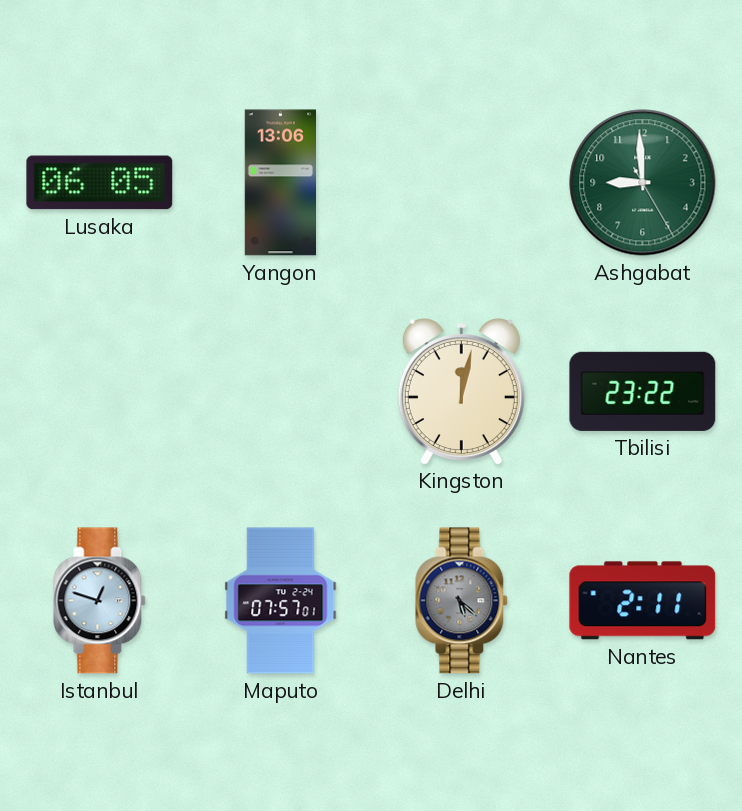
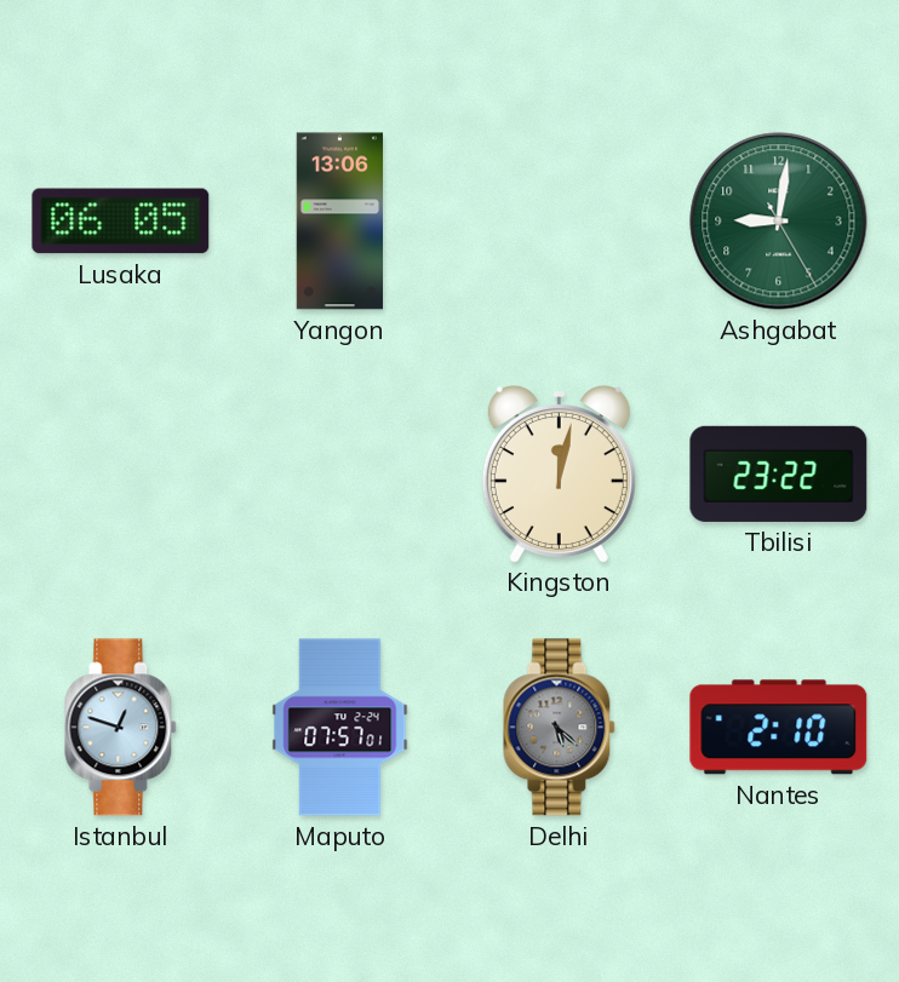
Ashgabat: 8:59 -> 9:01 (779, 222)
Nantes: 2:11 -> 2:10 (779, 728)
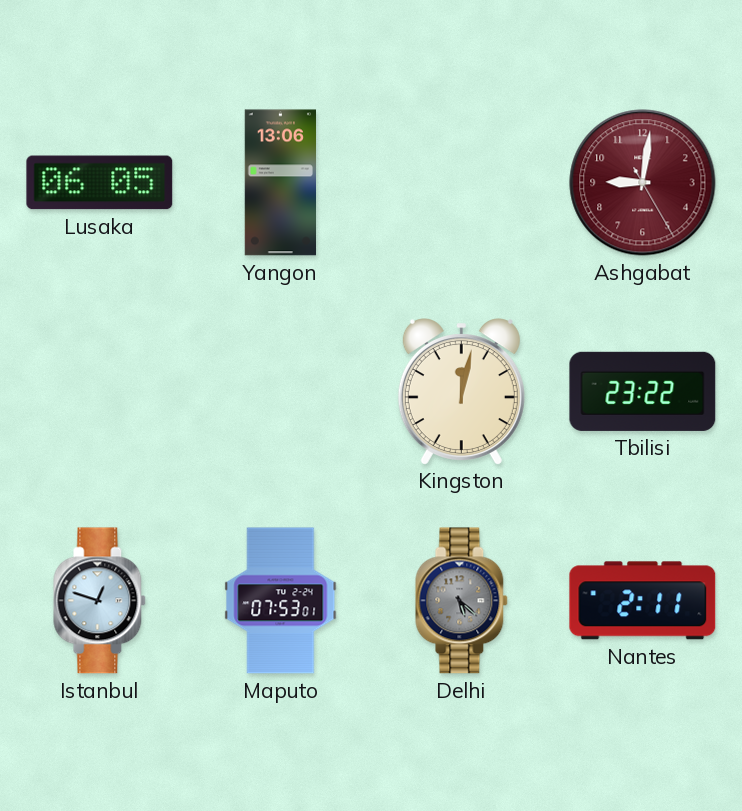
Ashgabat dial: green -> burgundy (643, 183)
Maputo: 07:57 -> 07:53 (281, 601)
Nantes: 2:10 -> 2:11 (643, 601)
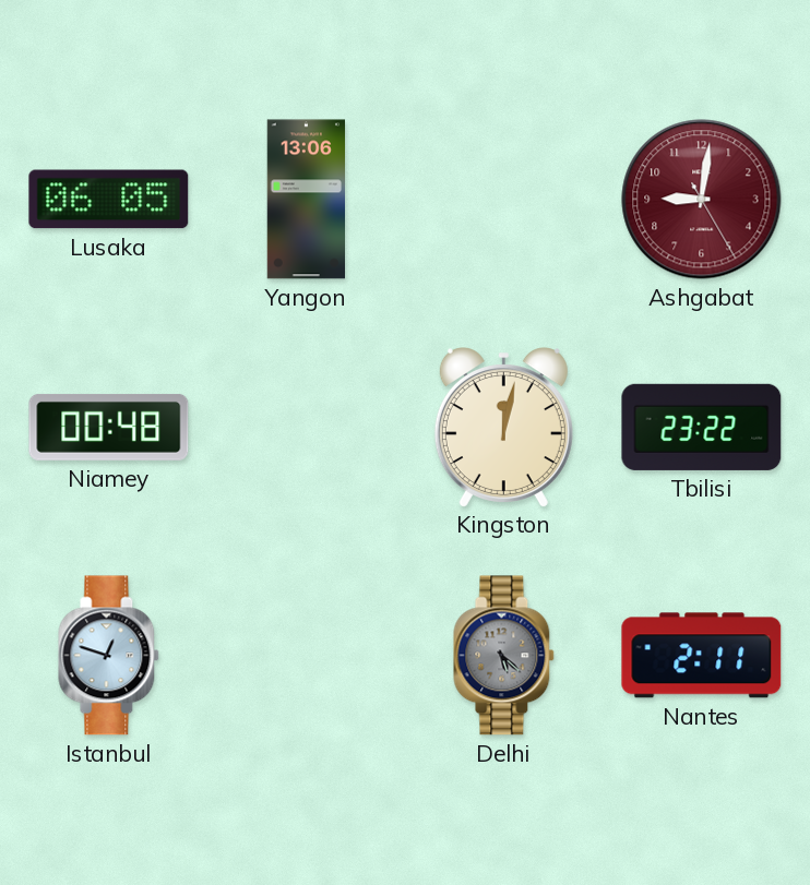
Niamey: none -> 00:48 (109, 427)
Maputo: 07:53 -> none (281, 601)
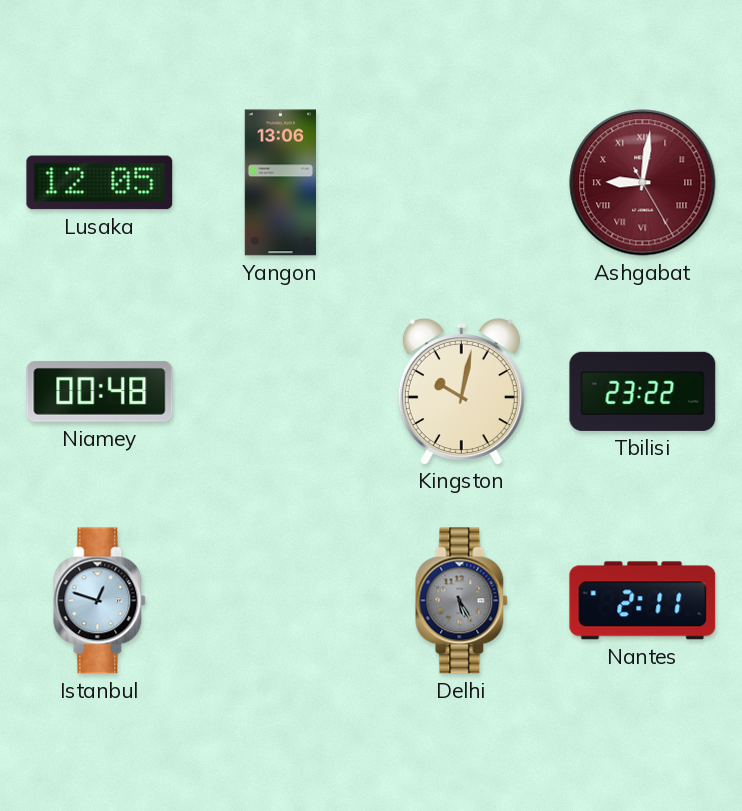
Lusaka: 06:05 -> 12:05 (100, 183)
Ashgabat numerals: Arabic -> Roman (643, 183)
Kingston: 12:02 -> 10:02 (461, 391)
Delhi: 5:22 -> 5:25 (462, 601)
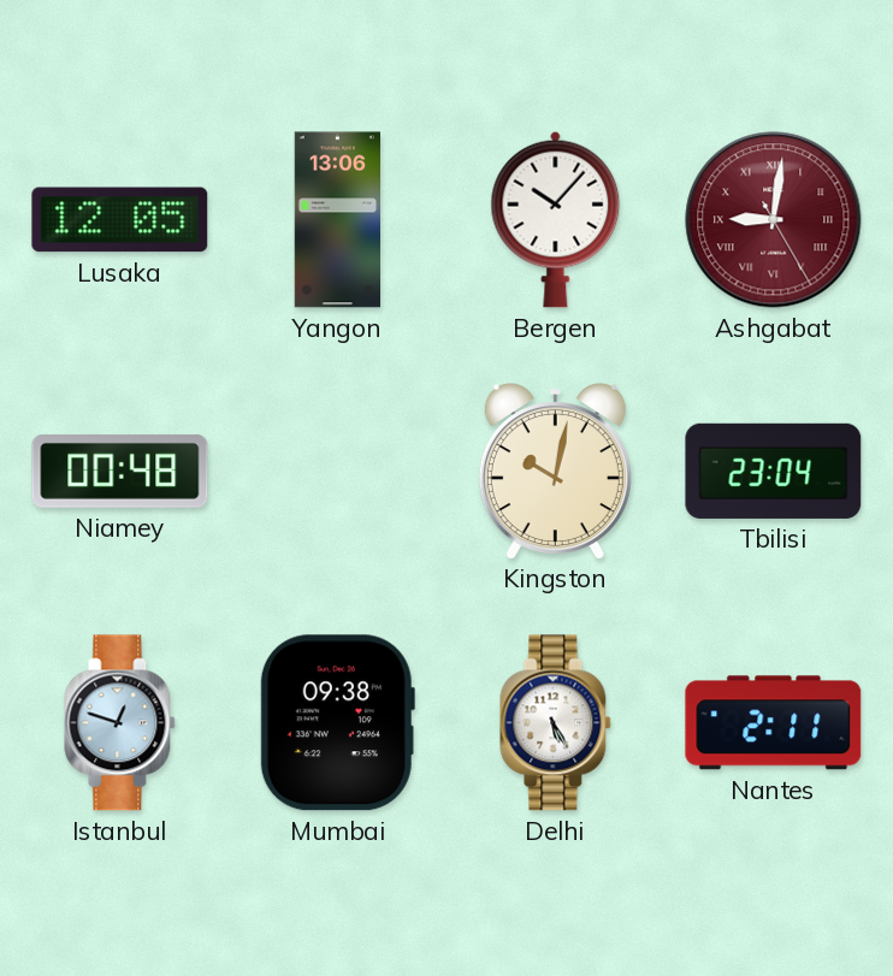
Bergen: none -> 10:07 (556, 219)
Tbilisi: 23:22 -> 23:04 (774, 471)
Mumbai: none -> 09:38 (337, 723)
Delhi dial: grey -> white (556, 723)
